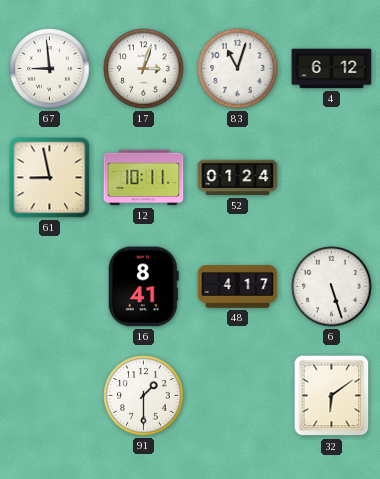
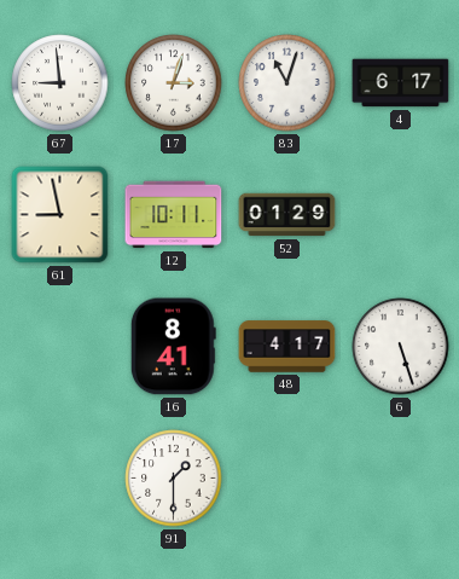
4: 6:12 -> 6:17 (401, 83)
52: 01:24 -> 01:29 (287, 215)
32: 6:09 -> none (332, 396)
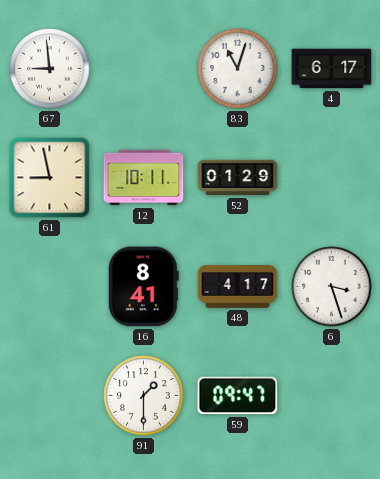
17: 3:03 -> none (174, 83)
6: 5:27 -> 3:27 (332, 287)
59: none -> 09:47 (238, 396)
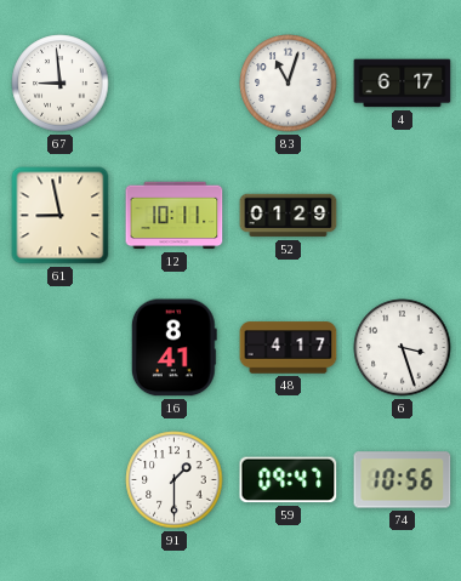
74: none -> 10:56 (403, 480)
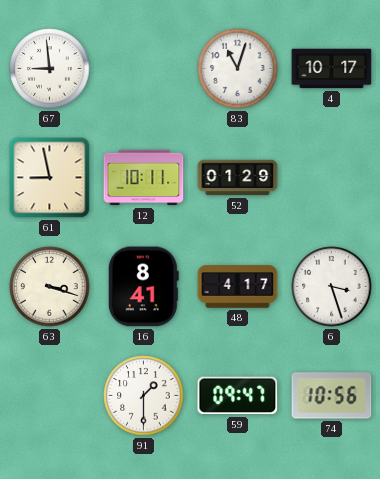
4: 6:17 -> 10:17 (332, 69)
63: none -> 3:18 (50, 287)
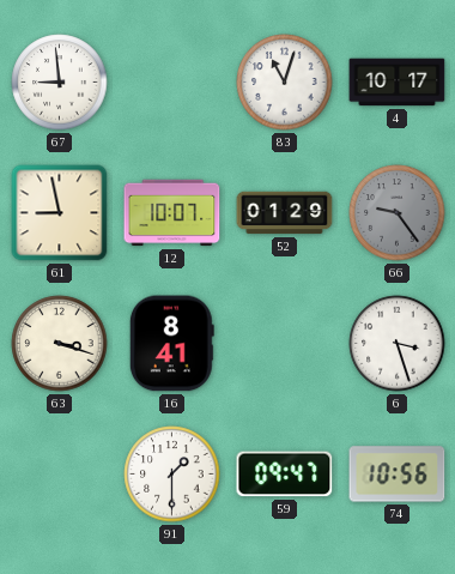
12: 10:11 -> 10:07 (172, 213)
66: none -> 9:24 (398, 213)
48: 4:17 -> none (238, 287)
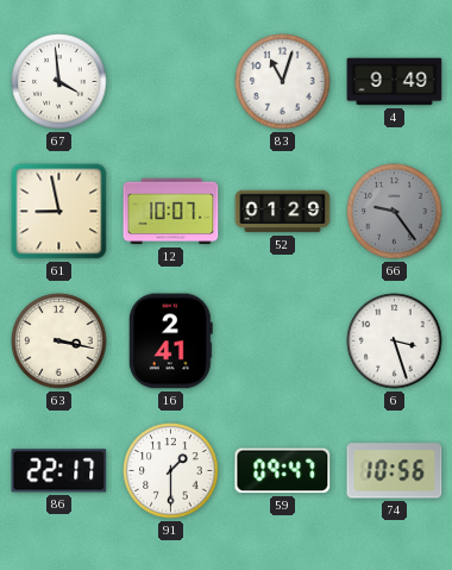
67: 8:59 -> 3:59 (59, 82)
4: 10:17 -> 9:49 (395, 82)
63: 3:18 -> 3:17 (59, 342)
16: 8:41 -> 2:41 (170, 342)
86: none -> 22:17 (59, 471)
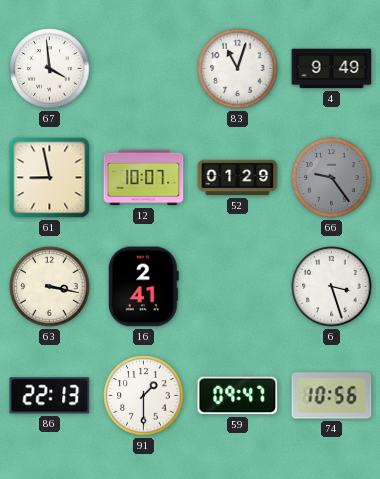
86: 22:17 -> 22:13 (50, 396)
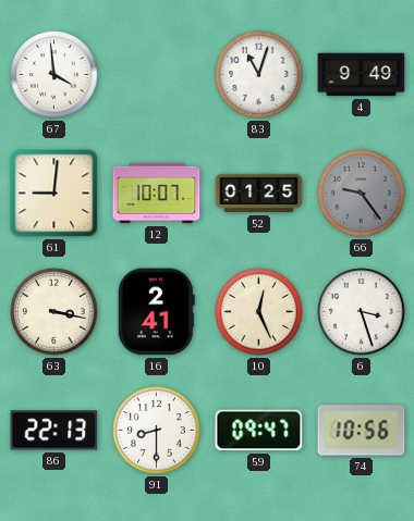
61: 8:58 -> 9:01 (54, 194)
52: 01:29 -> 01:25 (259, 194)
10: none -> 12:26 (259, 312)
91: 1:30 -> 8:30 (157, 431)
